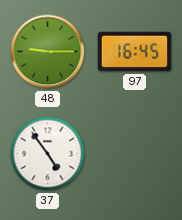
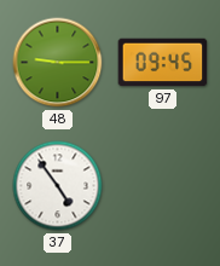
97: 16:45 -> 09:45 (163, 63)
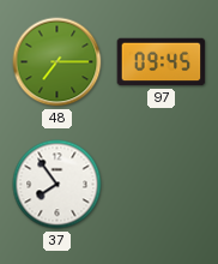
48: 9:15 -> 7:15 (57, 62)
37: 4:54 -> 7:54 (57, 185)
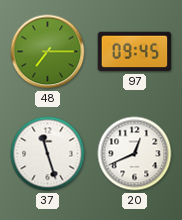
37: 7:54 -> 11:27 (48, 154)
20: none -> 12:41 (135, 154)
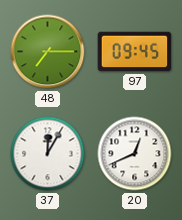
37: 11:27 -> 12:05 (48, 154)
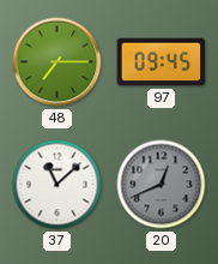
37: 12:05 -> 11:08 (57, 185)
20 dial: white -> grey (162, 185)
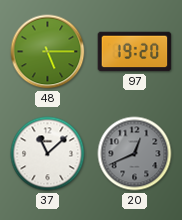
48: 7:15 -> 5:15 (48, 52)
97: 09:45 -> 19:20 (135, 52)
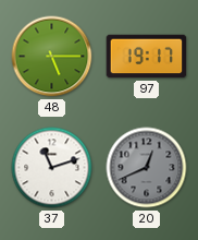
97: 19:20 -> 19:17 (147, 57)
37: 11:08 -> 11:12 (52, 168)
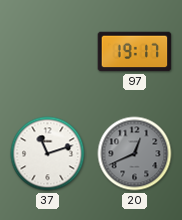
48: 5:15 -> none (52, 57)
